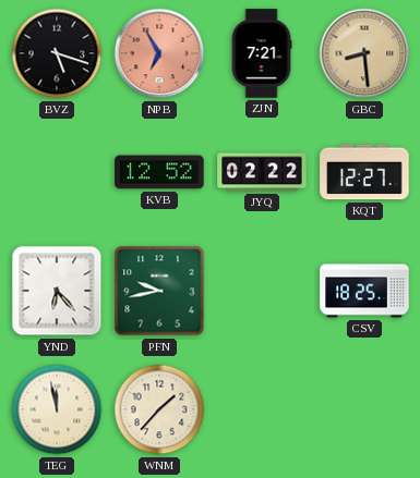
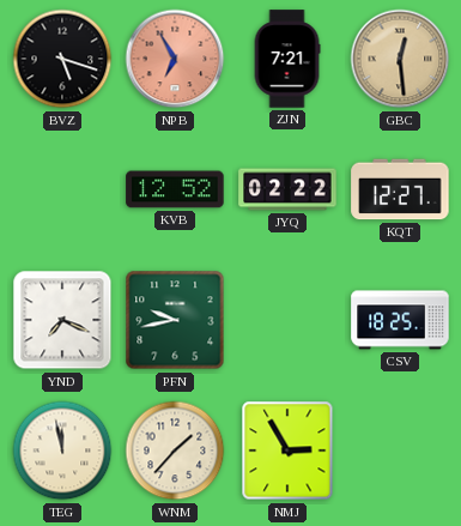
GBC: 8:29 -> 12:29 (400, 59)
YND: 6:23 -> 7:19 (62, 320)
NMJ: none -> 2:55 (287, 451)
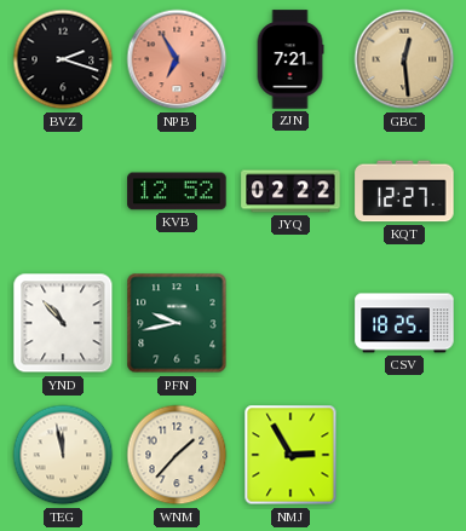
BVZ: 5:18 -> 2:18 (63, 59)
YND: 7:19 -> 10:53 (63, 323)
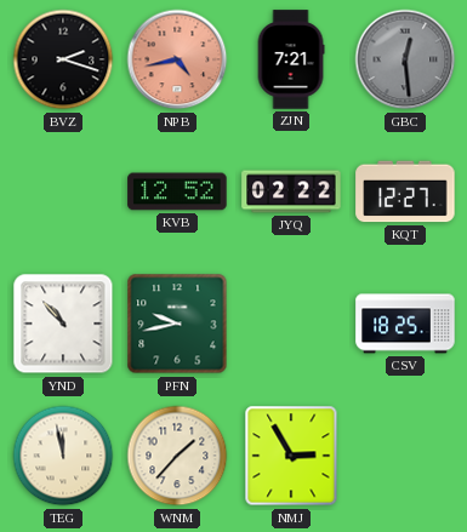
NPB: 6:55 -> 4:43 (177, 59)
GBC dial: champagne -> grey (405, 59)
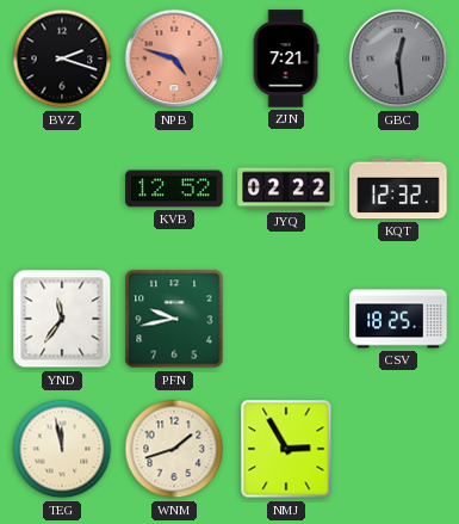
NPB: 4:43 -> 4:48 (174, 58)
KQT: 12:27 -> 12:32 (398, 189)
YND: 10:53 -> 11:36 (62, 319)
WNM: 1:37 -> 1:42 (174, 449)
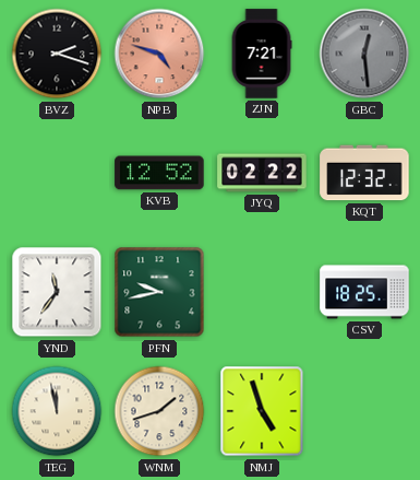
NMJ: 2:55 -> 4:57 (262, 411)
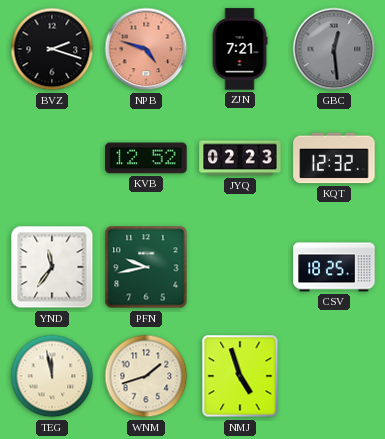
JYQ: 02:22 -> 02:23 (240, 158)
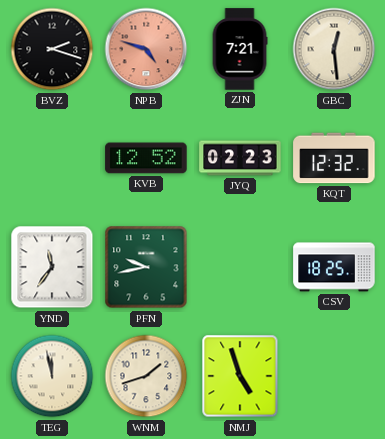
GBC dial: grey -> cream (334, 49)
